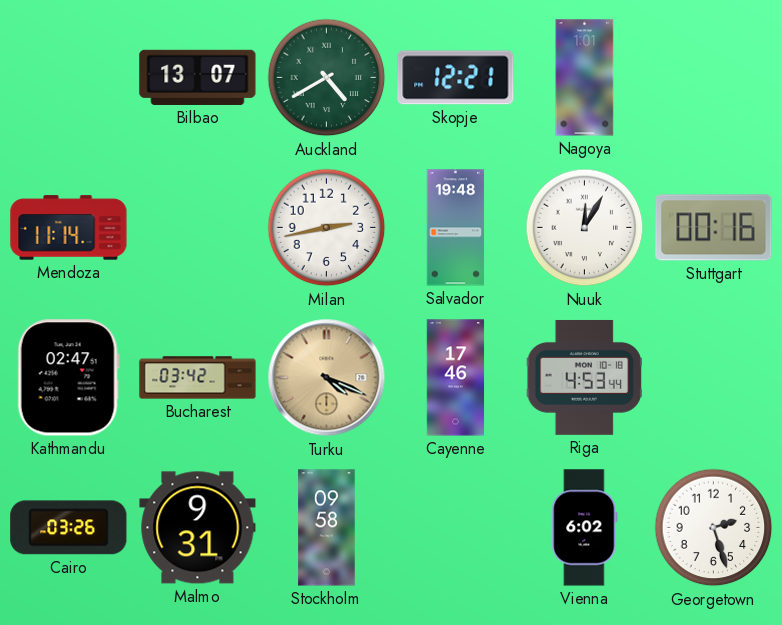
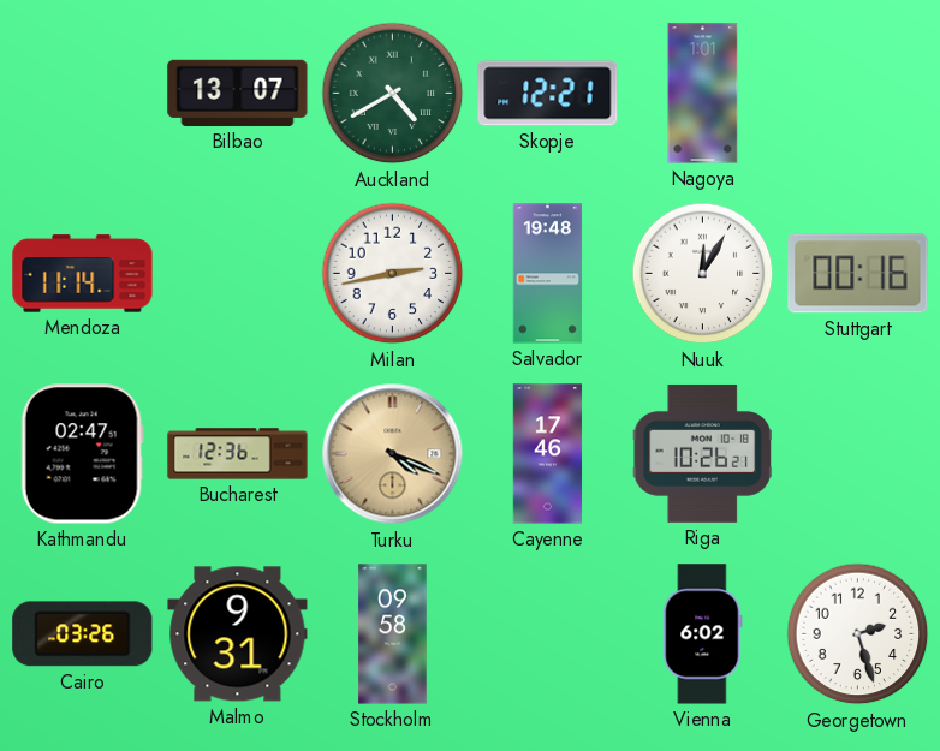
Bucharest: 03:42 -> 12:36 (238, 454)
Riga: 4:53 -> 10:26 (702, 453)
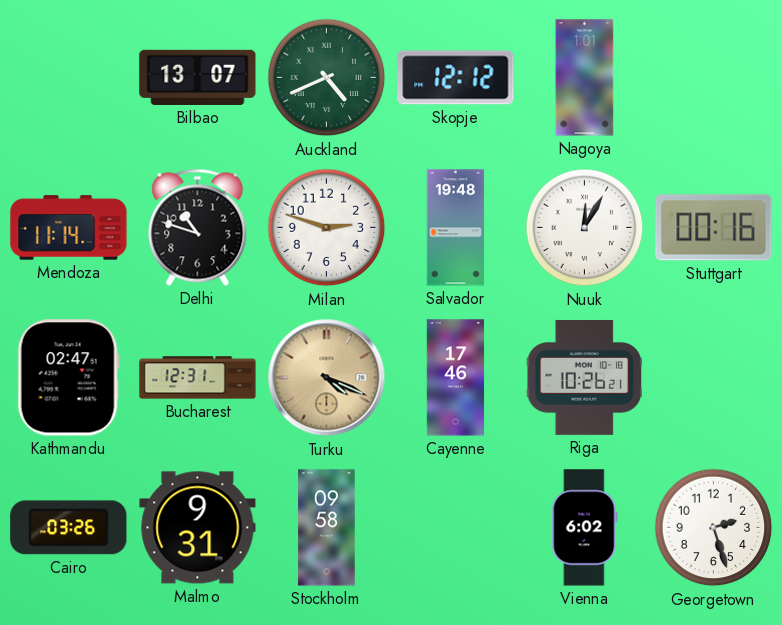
Auckland: 4:40 -> 4:41 (327, 78)
Skopje: 12:21 -> 12:12 (456, 78)
Delhi: none -> 10:48 (198, 227)
Milan: 2:43 -> 2:48 (327, 228)
Bucharest: 12:36 -> 12:31 (198, 378)
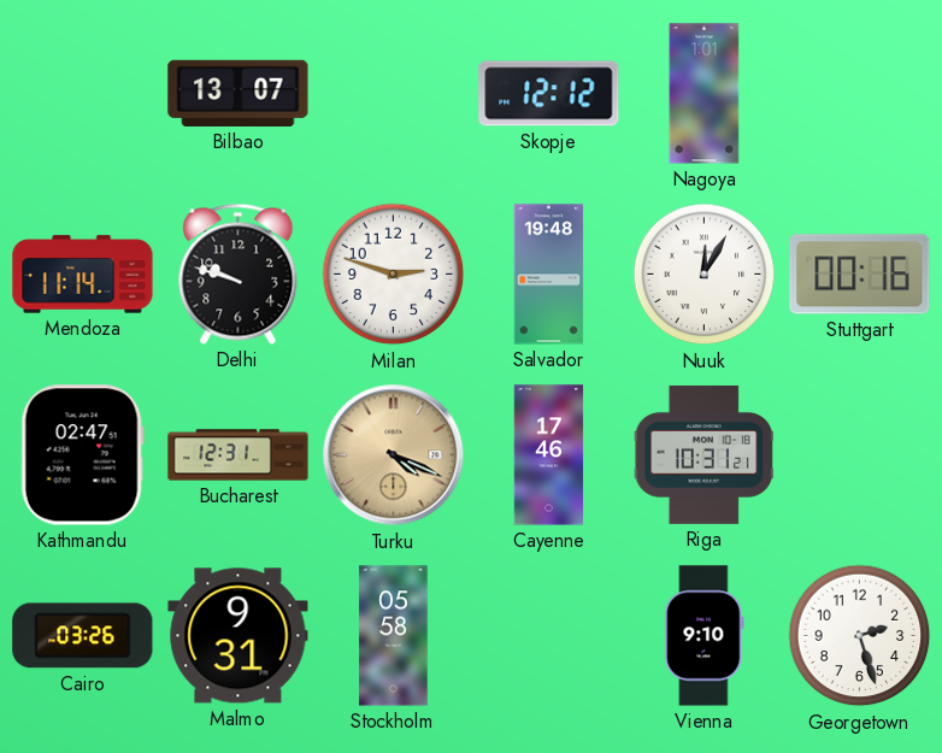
Auckland: 4:41 -> none (327, 78)
Delhi: 10:48 -> 9:48 (239, 273)
Riga: 10:26 -> 10:31 (703, 454)
Stockholm: 09:58 -> 05:58 (394, 636)
Vienna: 6:02 -> 9:10 (705, 636)
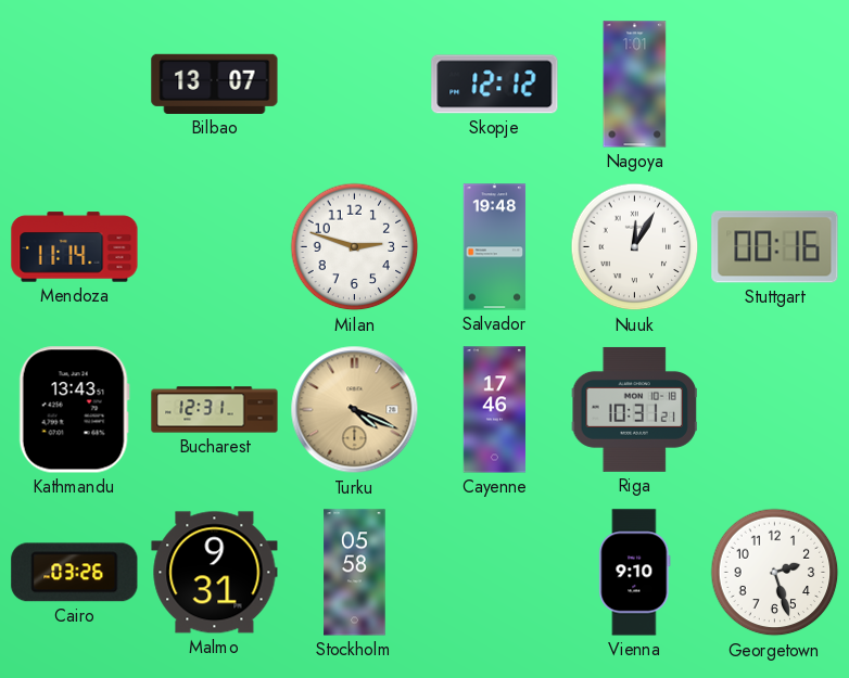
Delhi: 9:48 -> none (239, 273)
Kathmandu: 02:47 -> 13:43 (74, 410)
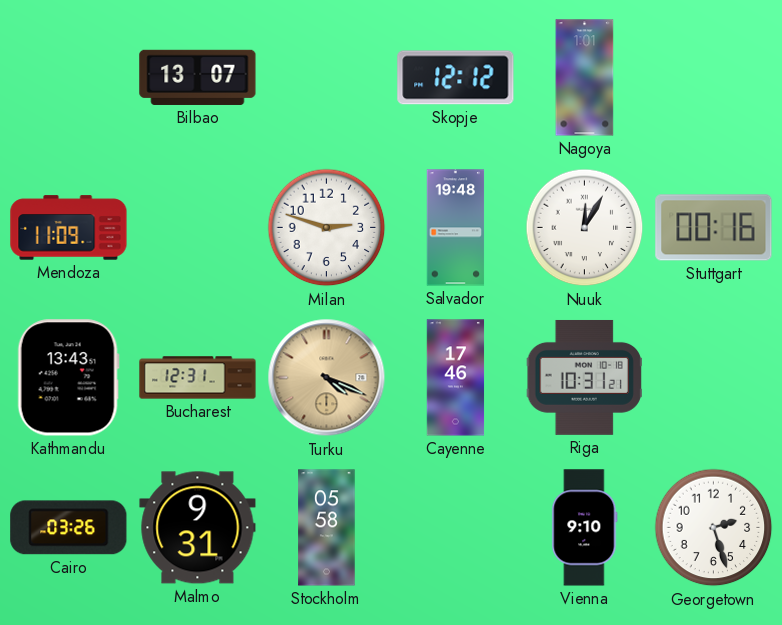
Mendoza: 11:14 -> 11:09 (69, 228)
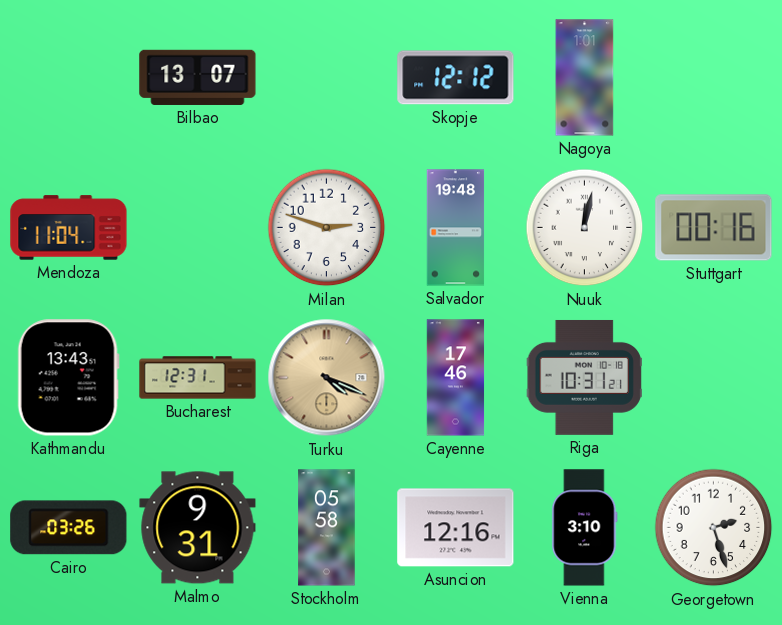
Mendoza: 11:09 -> 11:04 (69, 228)
Nuuk: 12:05 -> 12:02 (585, 228)
Asuncion: none -> 12:16 (456, 528)
Vienna: 9:10 -> 3:10 (585, 528)
